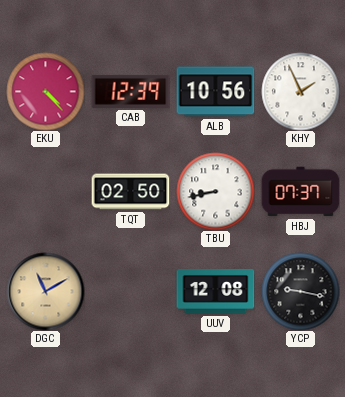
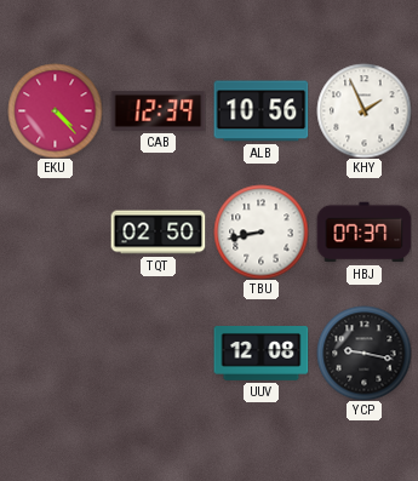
DGC: 11:10 -> none (45, 291)
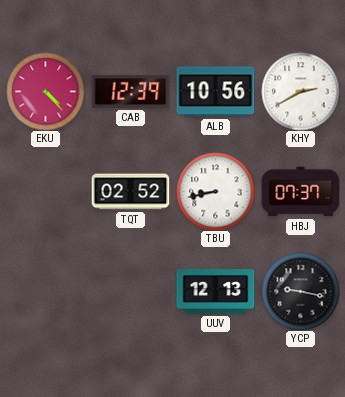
KHY: 1:56 -> 2:40 (300, 91)
TQT: 02:50 -> 02:52 (130, 192)
UUV: 12:08 -> 12:13 (215, 292)
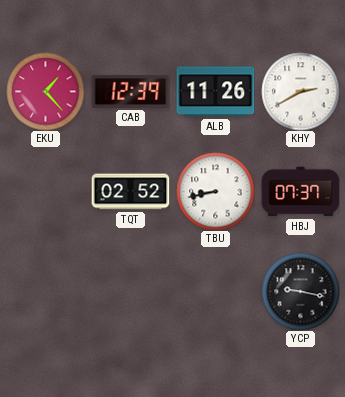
EKU: 4:23 -> 1:23 (45, 91)
ALB: 10:56 -> 11:26 (215, 92)
UUV: 12:13 -> none (215, 292)
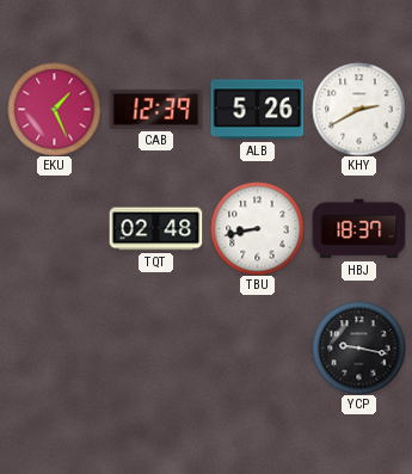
EKU: 1:23 -> 1:26 (54, 109)
ALB: 11:26 -> 5:26 (257, 110)
TQT: 02:52 -> 02:48 (155, 229)
HBJ: 07:37 -> 18:37 (358, 229)
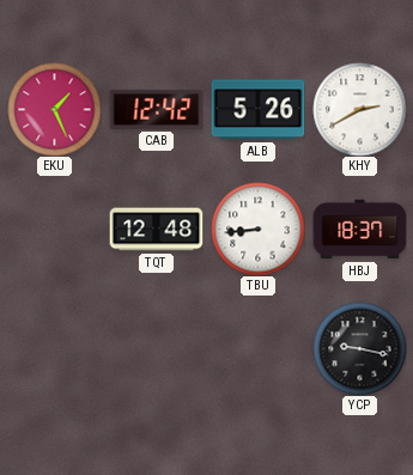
CAB: 12:39 -> 12:42 (156, 109)
TQT: 02:48 -> 12:48 (156, 230)
TBU: 8:43 -> 8:44 (257, 229)
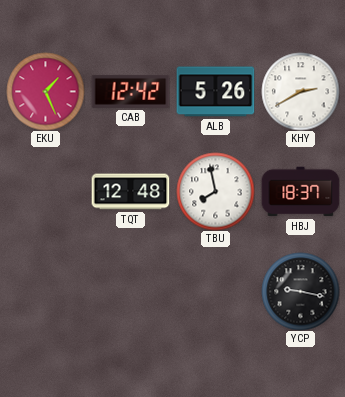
TBU: 8:44 -> 7:58 (215, 191)
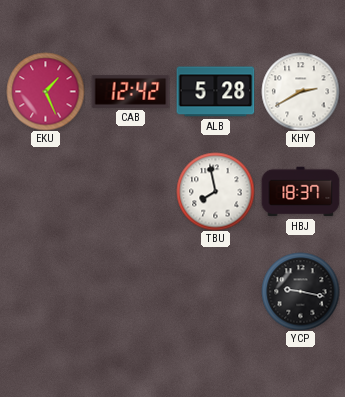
ALB: 5:26 -> 5:28 (215, 92)
TQT: 12:48 -> none (130, 192)
